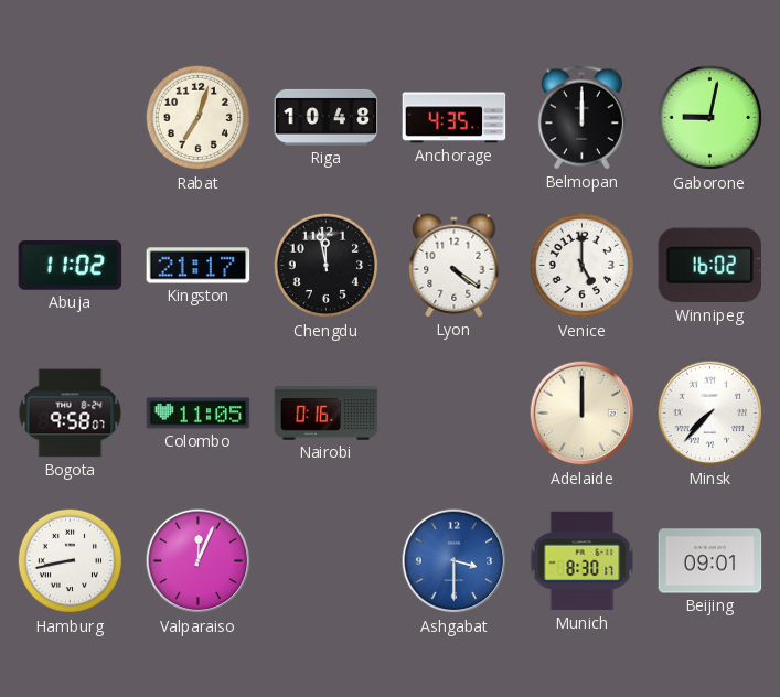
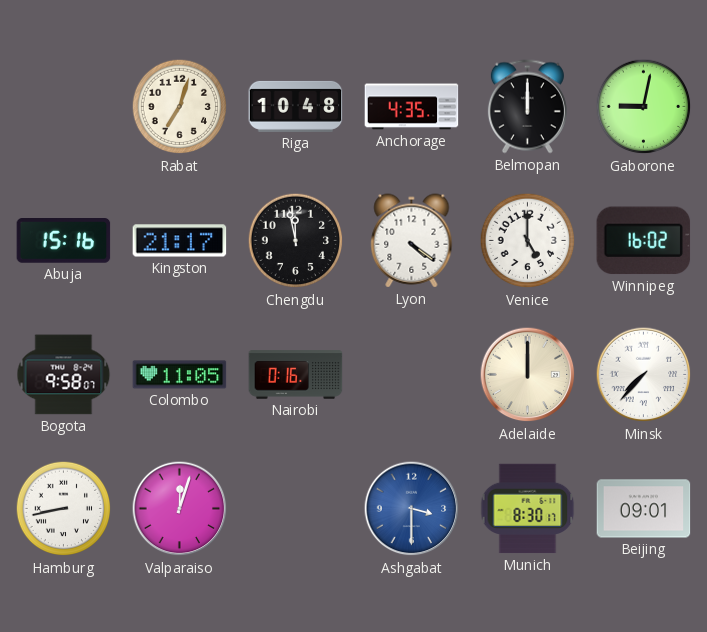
Abuja: 11:02 -> 15:16 (64, 241)
Valparaiso: 12:04 -> 12:03 (180, 509)
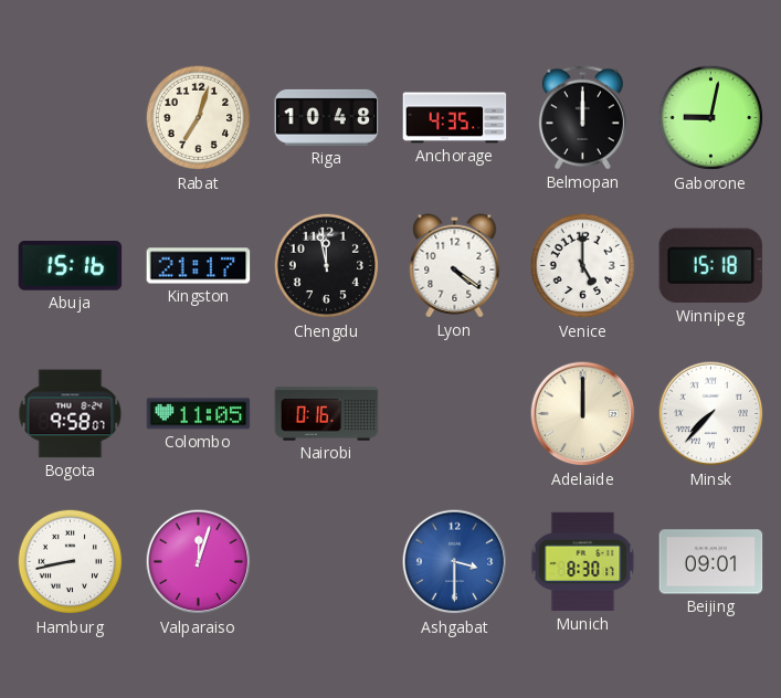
Winnipeg: 16:02 -> 15:18 (711, 266)
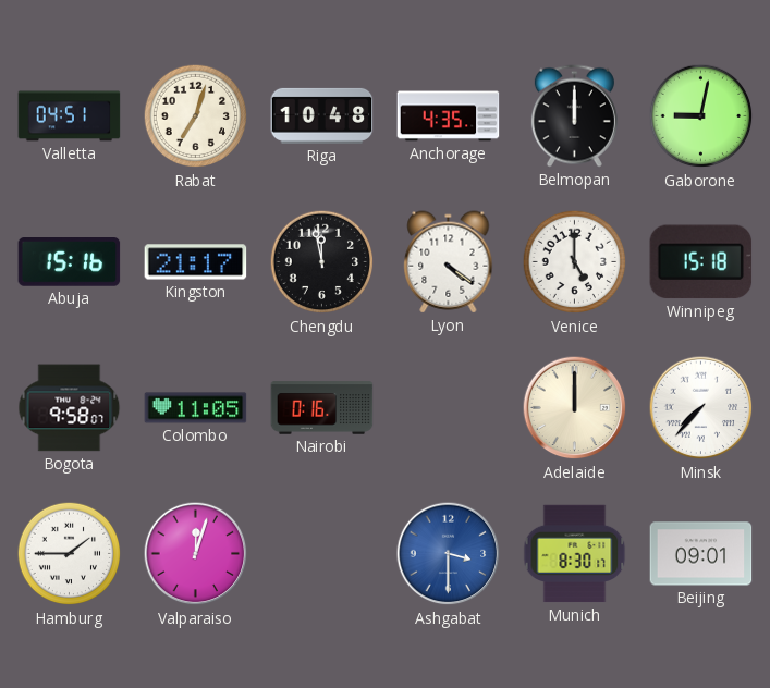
Valletta: none -> 04:51 (70, 116)
Hamburg: 8:43 -> 1:45 (70, 554)
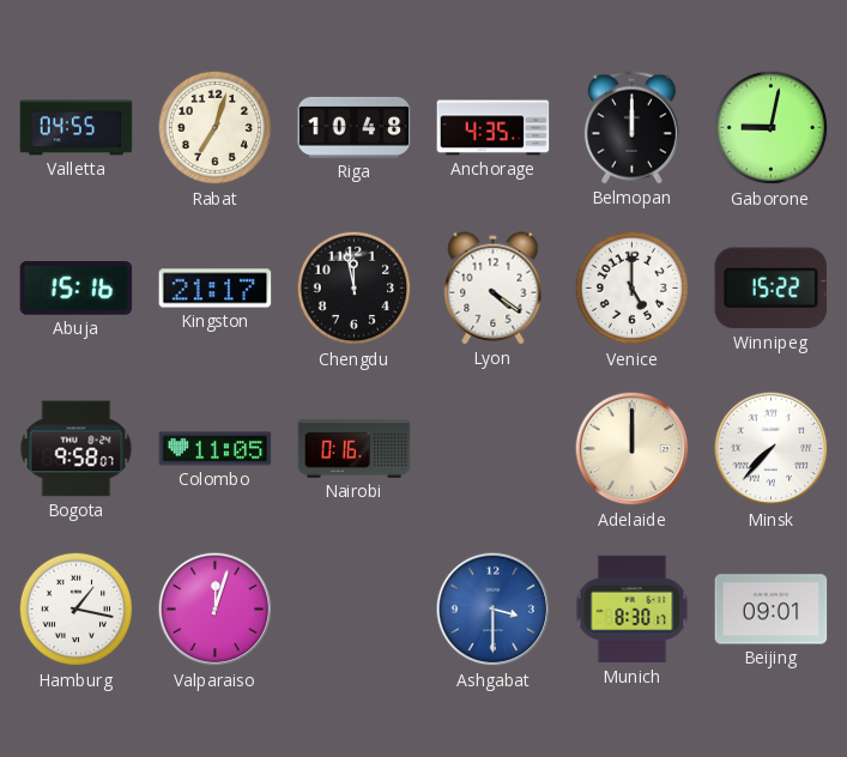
Valletta: 04:51 -> 04:55 (77, 128)
Winnipeg: 15:18 -> 15:22 (772, 289)
Hamburg: 1:45 -> 1:17 (77, 610)
